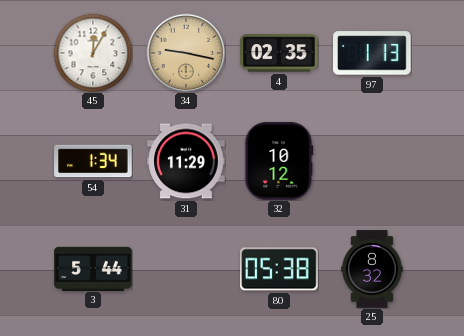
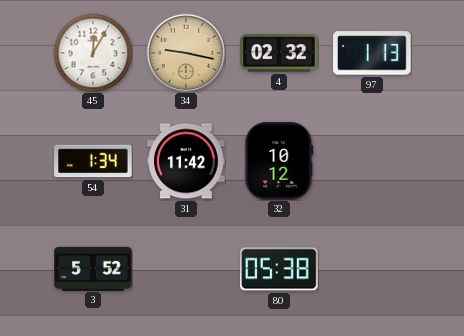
4: 02:35 -> 02:32 (279, 53)
31: 11:29 -> 11:42 (186, 161)
3: 5:44 -> 5:52 (93, 268)
25: 8:32 -> none (372, 269)
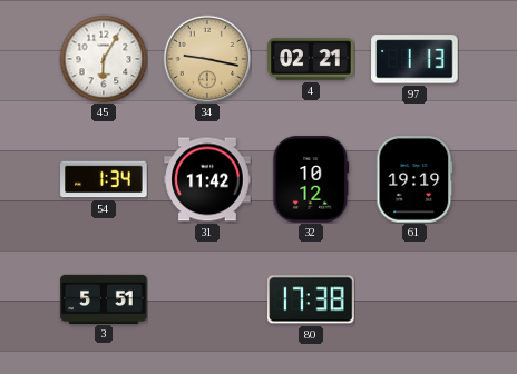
45: 12:05 -> 6:05 (104, 59)
4: 02:32 -> 02:21 (311, 59)
61: none -> 19:19 (414, 179)
3: 5:52 -> 5:51 (104, 298)
80: 05:38 -> 17:38 (311, 299)
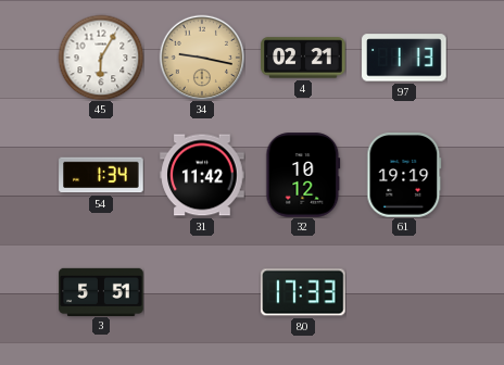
80: 17:38 -> 17:33 (303, 292)
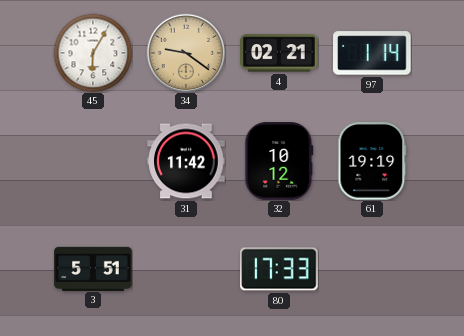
34: 9:17 -> 9:21 (186, 53)
97: 1:13 -> 1:14 (372, 53)
54: 1:34 -> none (101, 175)
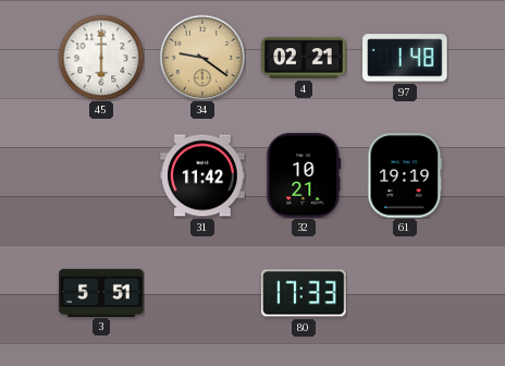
45: 6:05 -> 6:00 (101, 58)
97: 1:14 -> 1:48 (405, 58)
32: 10:12 -> 10:21 (304, 175)
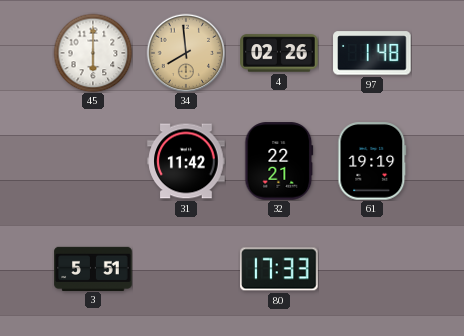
34: 9:21 -> 7:59 (186, 53)
4: 02:21 -> 02:26 (279, 53)
32: 10:21 -> 22:21 (279, 161)
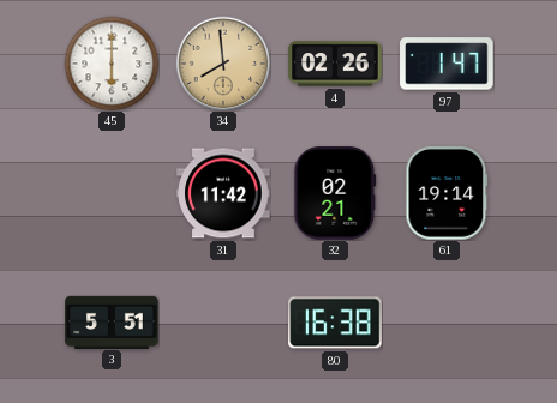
97: 1:48 -> 1:47 (447, 64)
32: 22:21 -> 02:21 (335, 193)
61: 19:19 -> 19:14 (447, 193)
80: 17:33 -> 16:38 (335, 323)
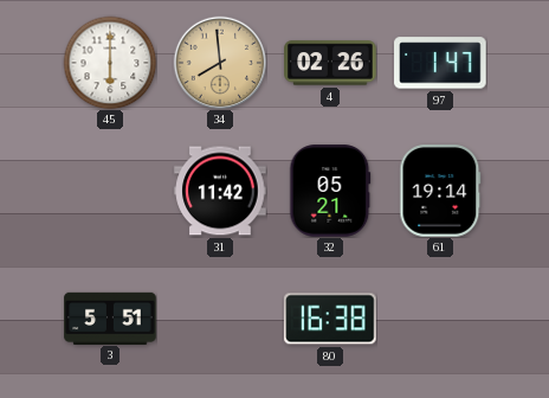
32: 02:21 -> 05:21 (330, 191)
